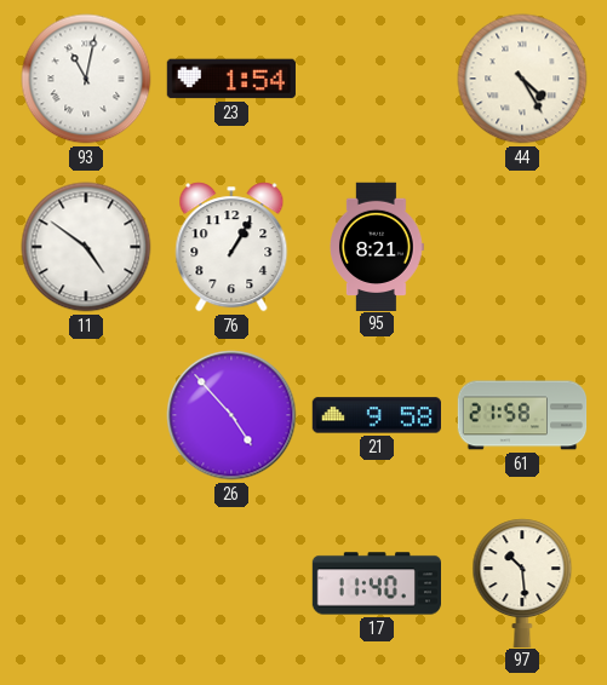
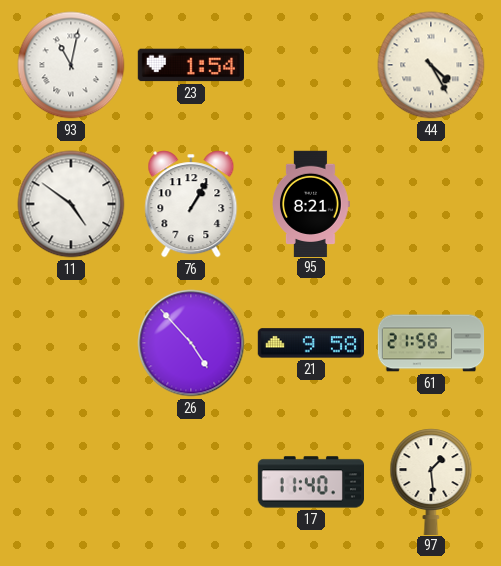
97: 10:29 -> 1:29 (431, 481)
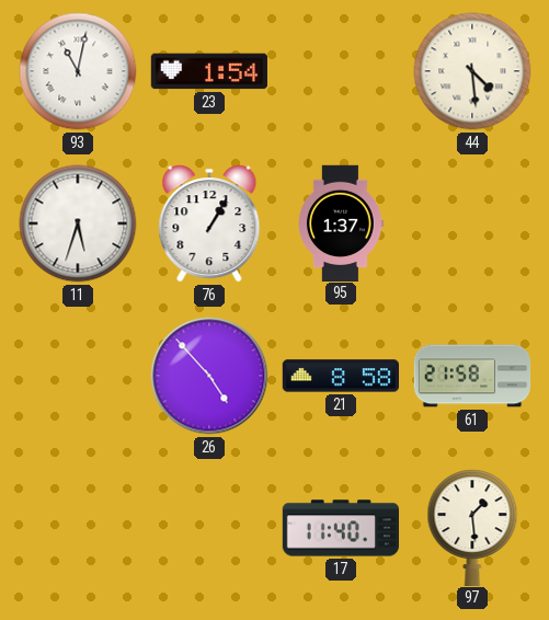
44: 4:25 -> 4:29 (472, 71)
11: 4:51 -> 5:33 (78, 223)
95: 8:21 -> 1:37 (341, 222)
21: 9:58 -> 8:58 (340, 376)
